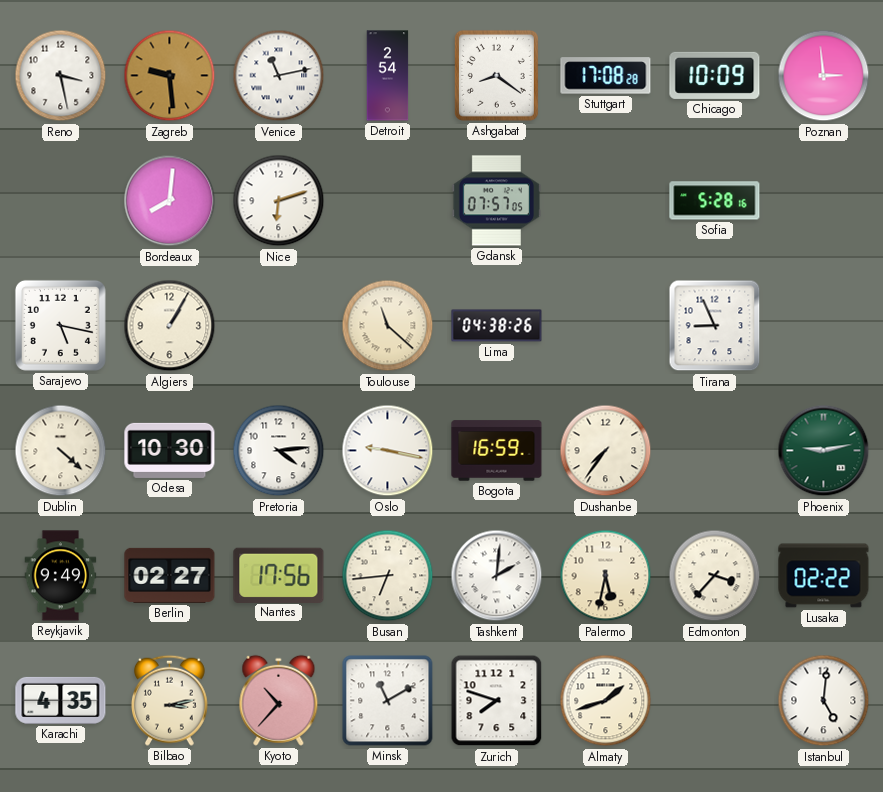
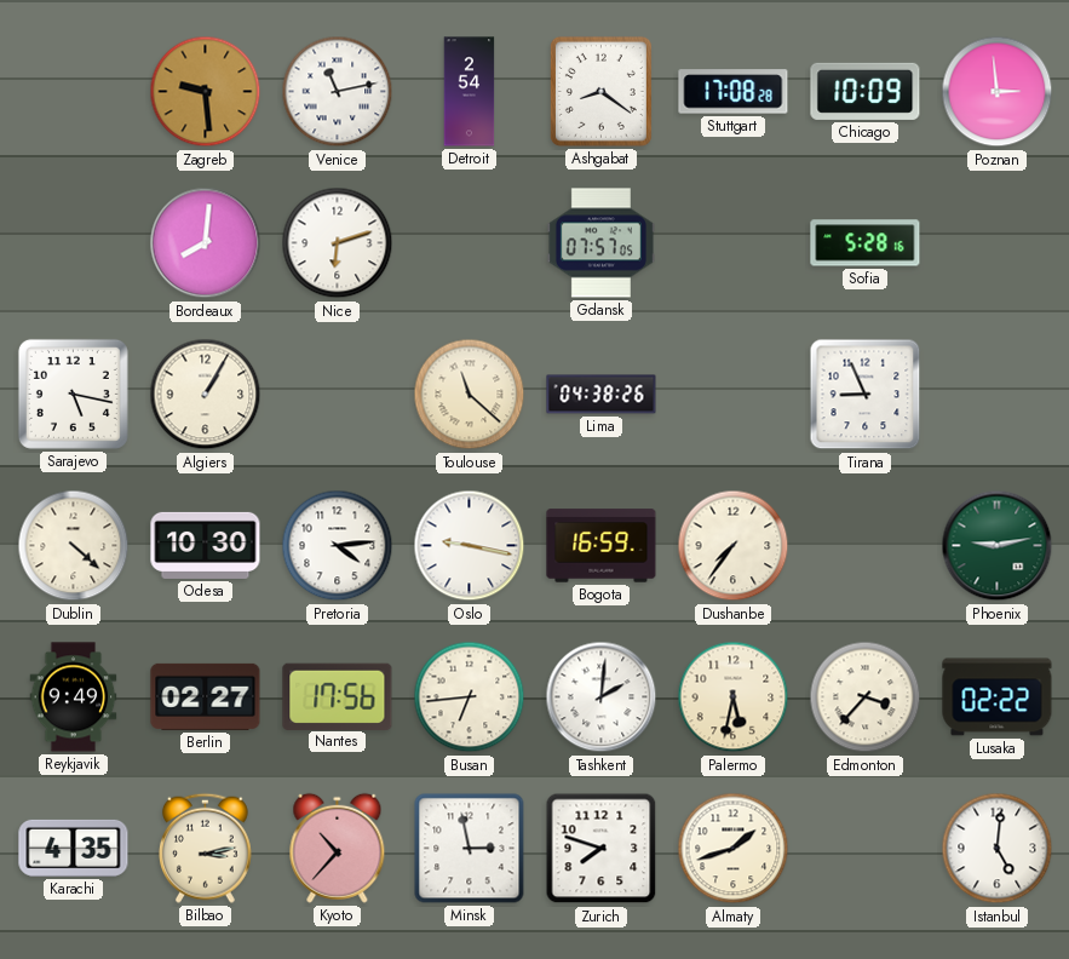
Reno: 3:28 -> none (61, 76)
Minsk: 11:10 -> 2:58 (470, 849)
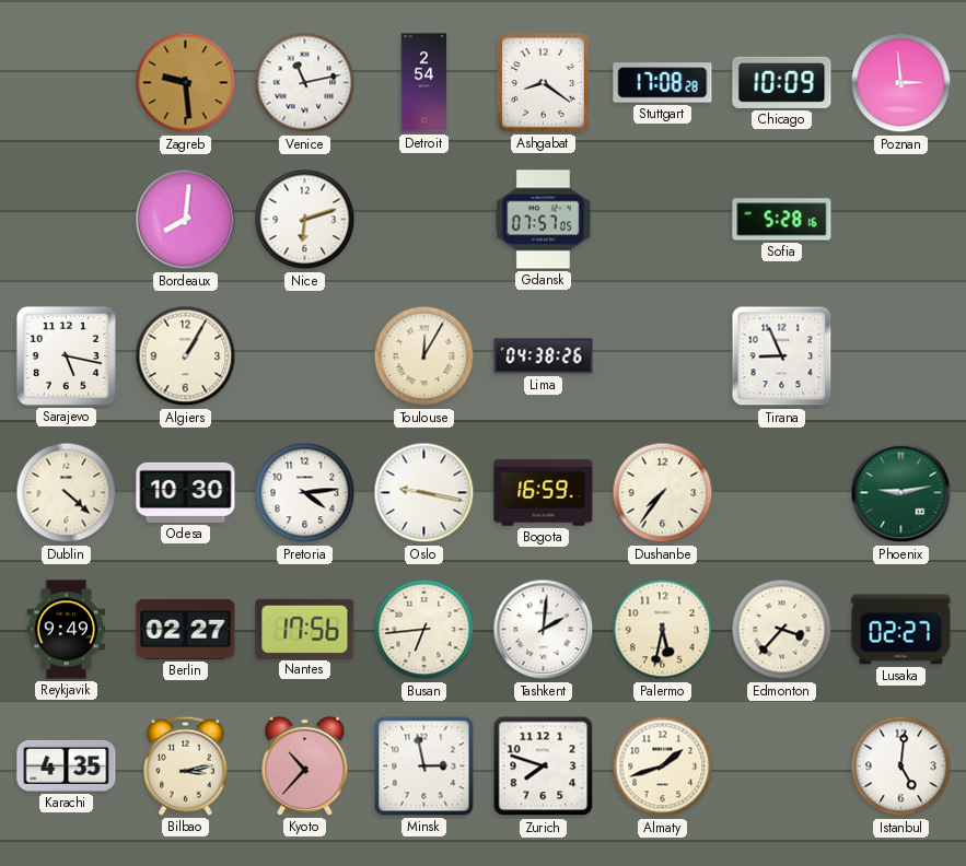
Toulouse: 11:22 -> 12:05 (424, 356)
Lusaka: 02:22 -> 02:27 (901, 630)
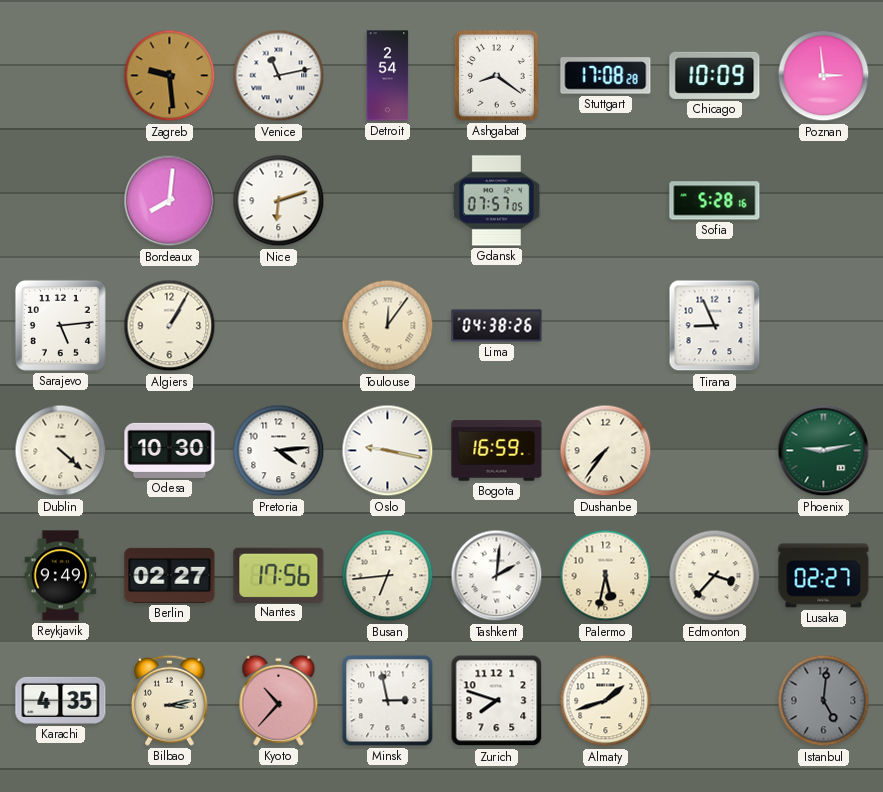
Sarajevo: 5:17 -> 5:14 (60, 325)
Toulouse: 12:05 -> 12:06 (388, 326)
Istanbul dial: white -> grey (824, 701)
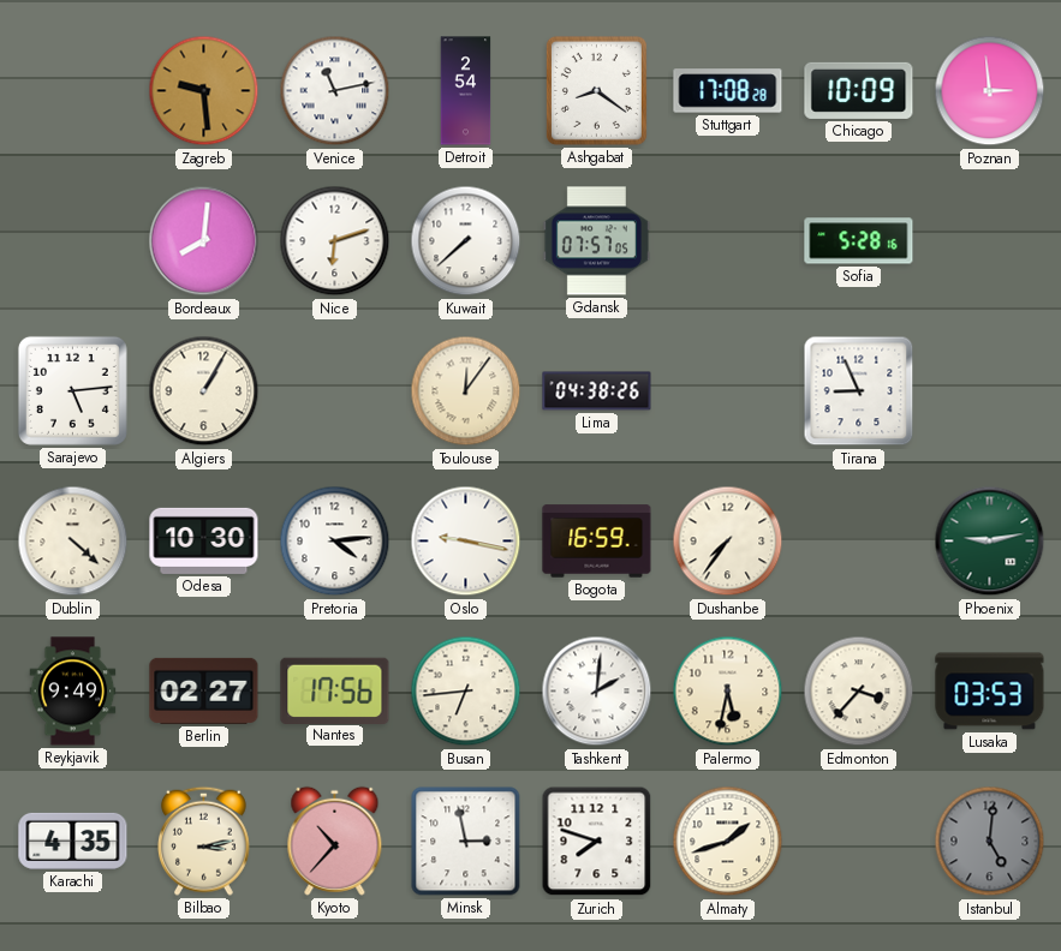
Kuwait: none -> 7:38 (466, 241)
Lusaka: 02:27 -> 03:53 (990, 692)
